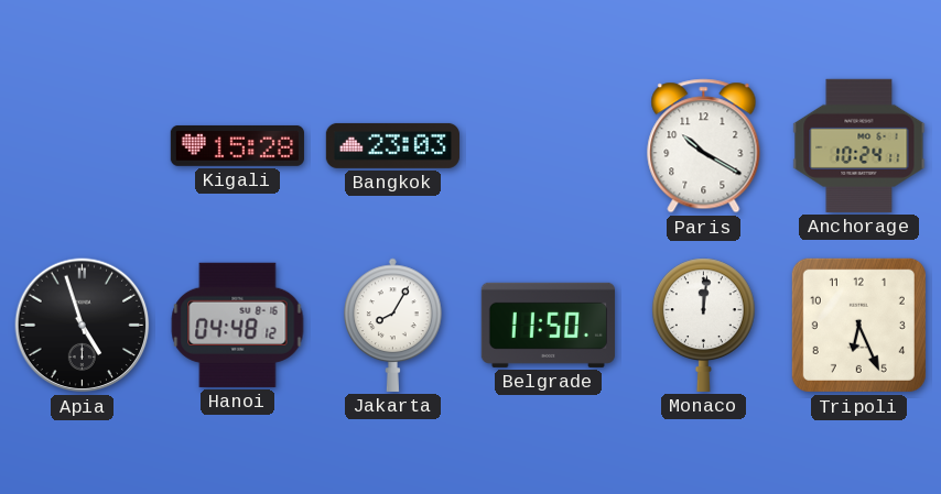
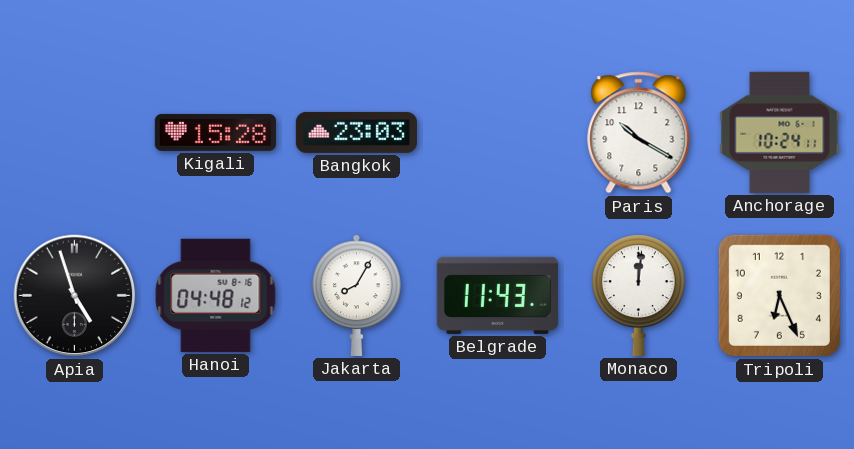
Belgrade: 11:50 -> 11:43 (497, 295)
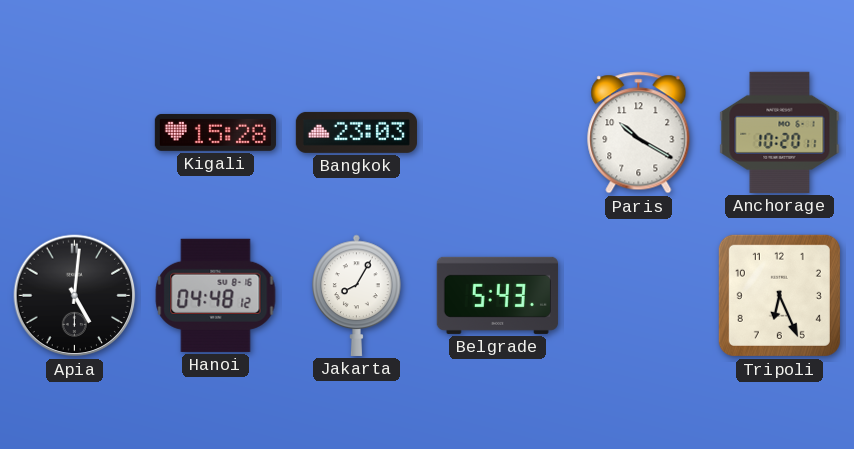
Anchorage: 10:24 -> 10:20 (780, 132)
Apia: 4:57 -> 5:01 (75, 296)
Belgrade: 11:43 -> 5:43 (497, 295)
Monaco: 12:01 -> none (639, 295)
